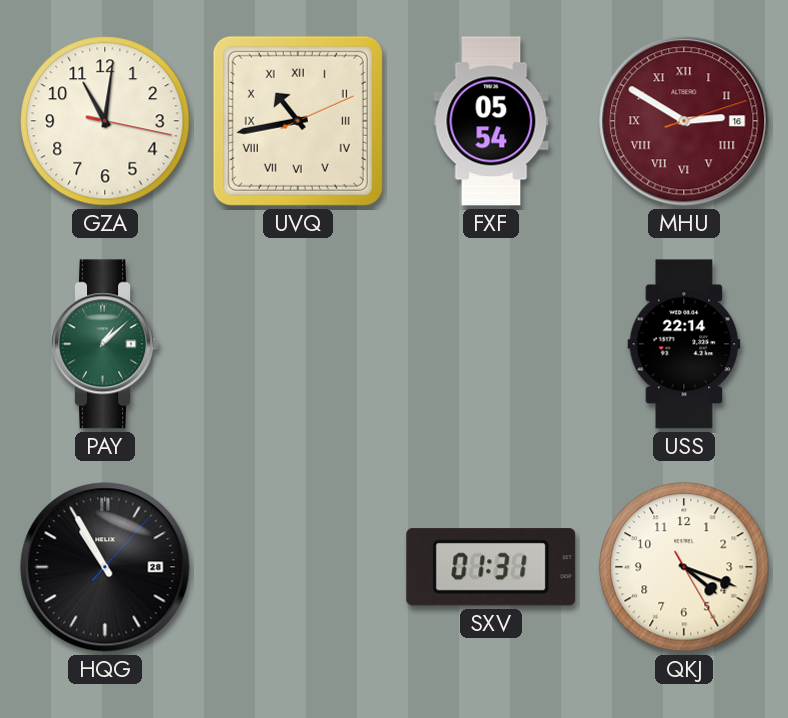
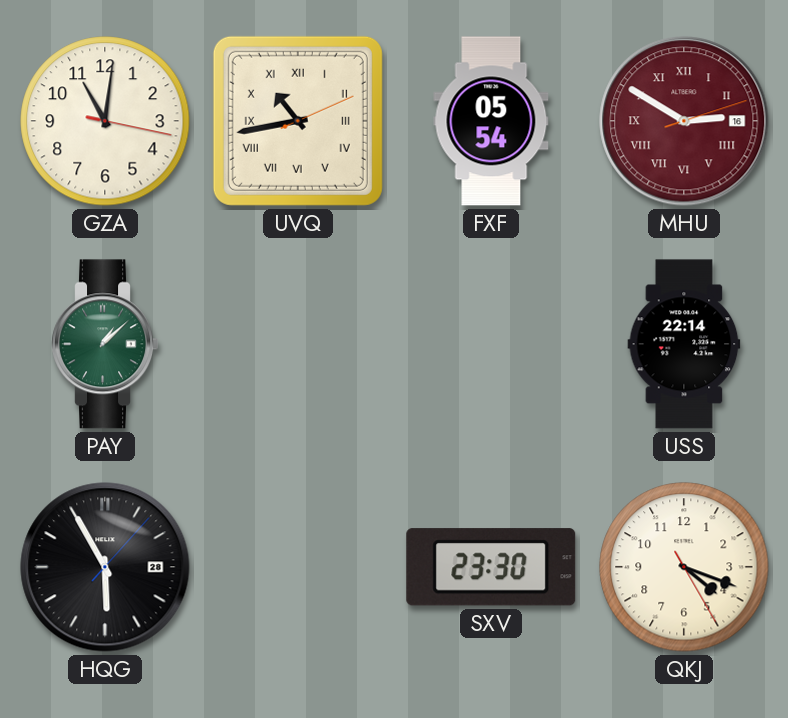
HQG: 10:55 -> 5:55 (105, 567)
SXV: 01:31 -> 23:30 (491, 567)
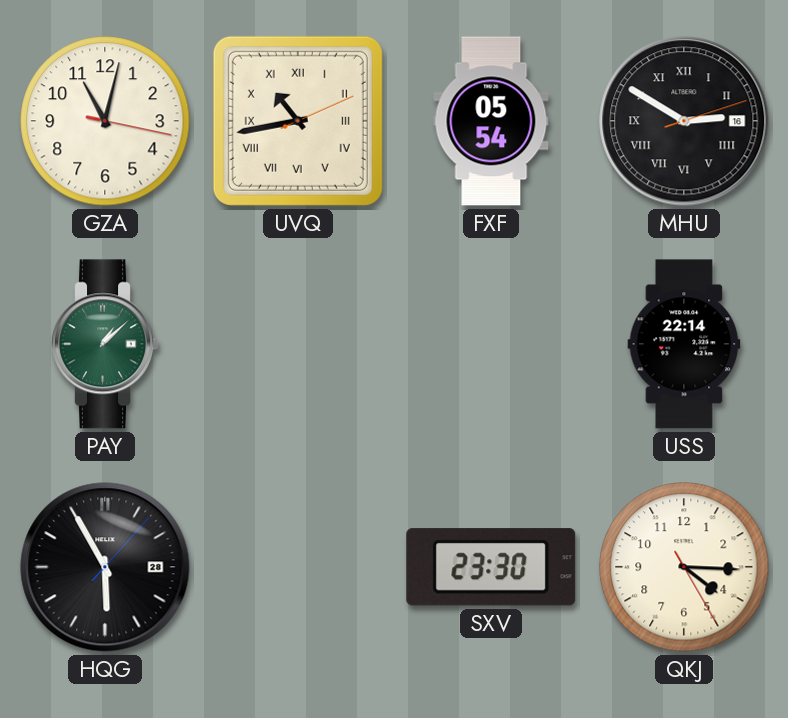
GZA: 11:01 -> 11:02 (105, 121)
MHU dial: burgundy -> black (684, 121)
QKJ: 4:18 -> 4:15 (684, 567)
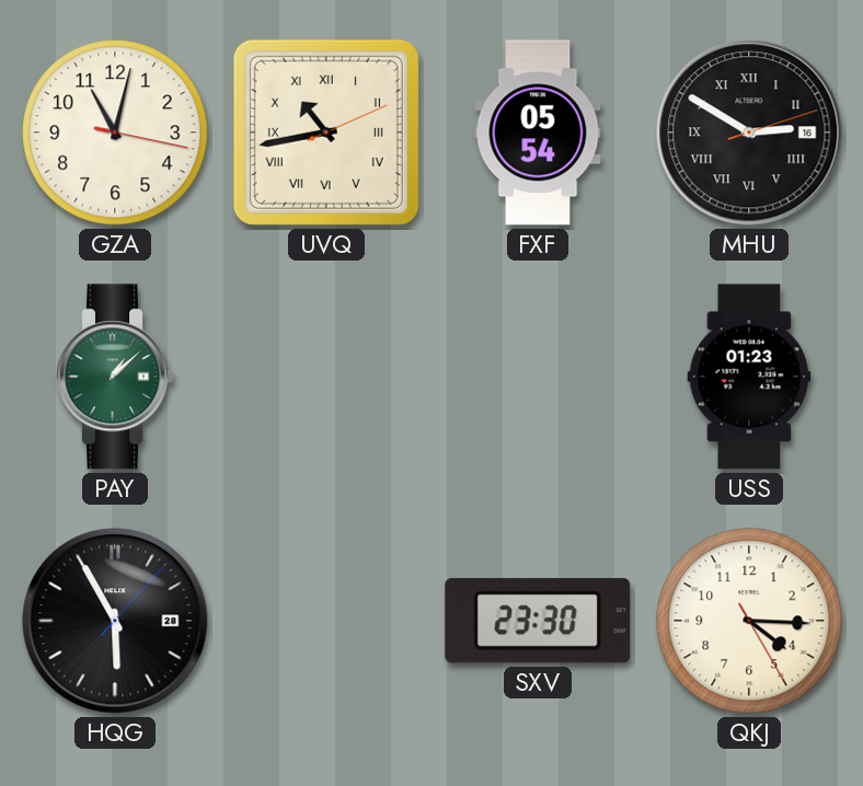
USS: 22:14 -> 01:23 (749, 377)
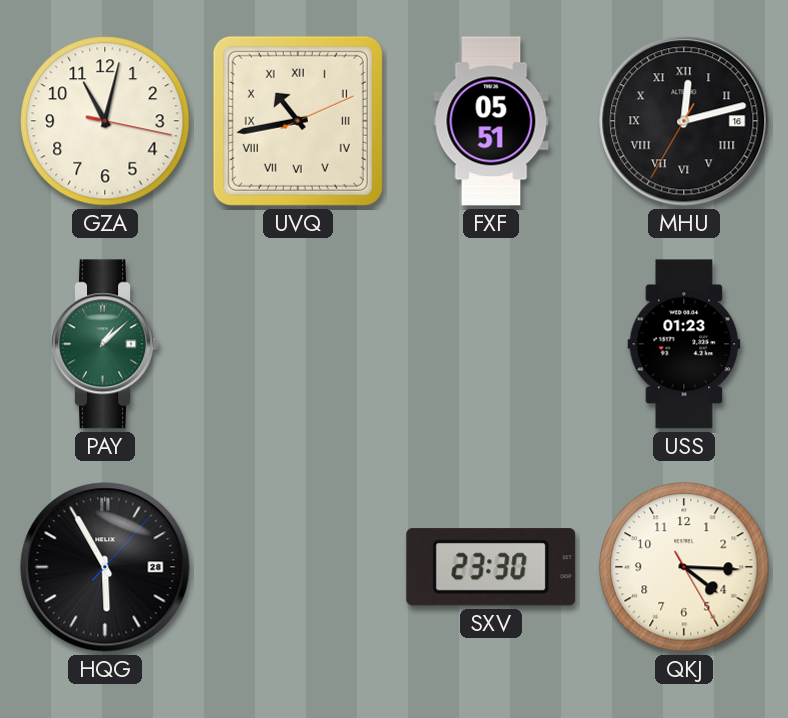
FXF: 05:54 -> 05:51 (491, 121)
MHU: 2:50 -> 12:12 (684, 121)
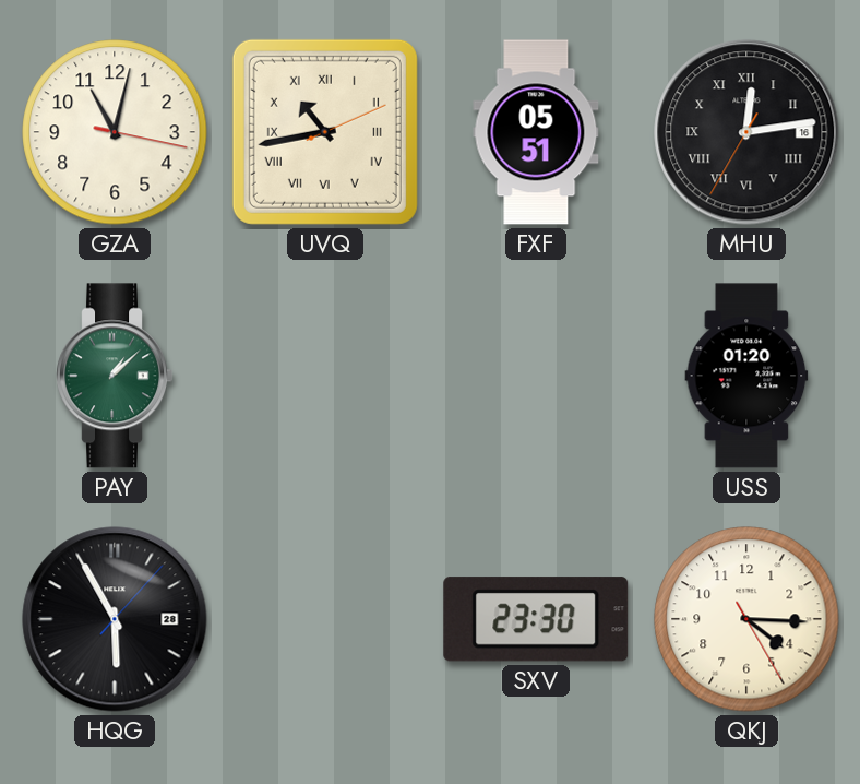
MHU: 12:12 -> 12:13 (746, 132)
USS: 01:23 -> 01:20 (746, 376)
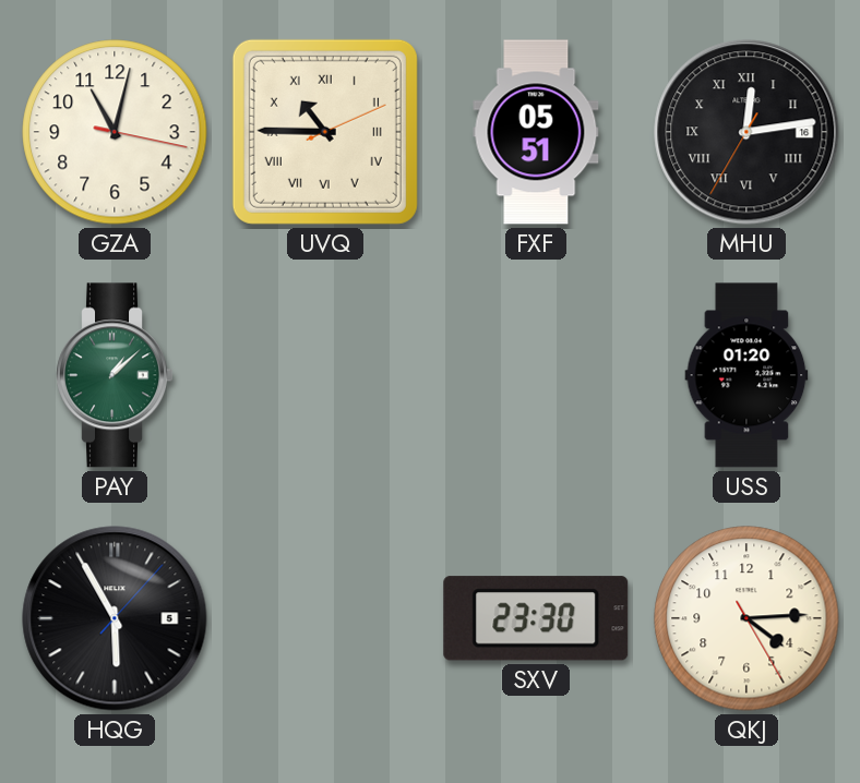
UVQ: 10:43 -> 10:45 (325, 132)
HQG date: 28 -> 5 (115, 618)
QKJ: 4:15 -> 4:14 (746, 618)
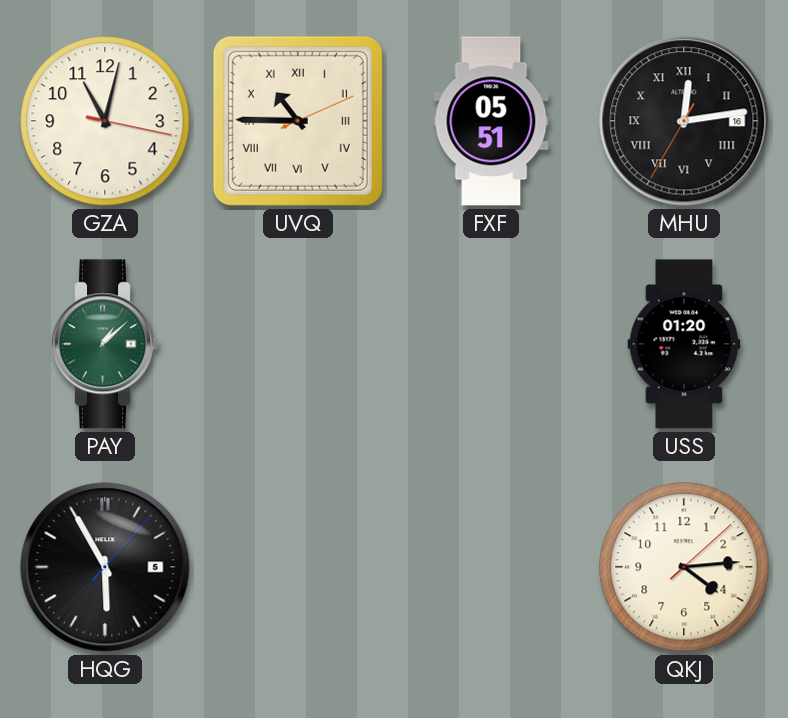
SXV: 23:30 -> none (536, 618)
QKJ: 4:14:25 -> 4:14:08 (684, 567)
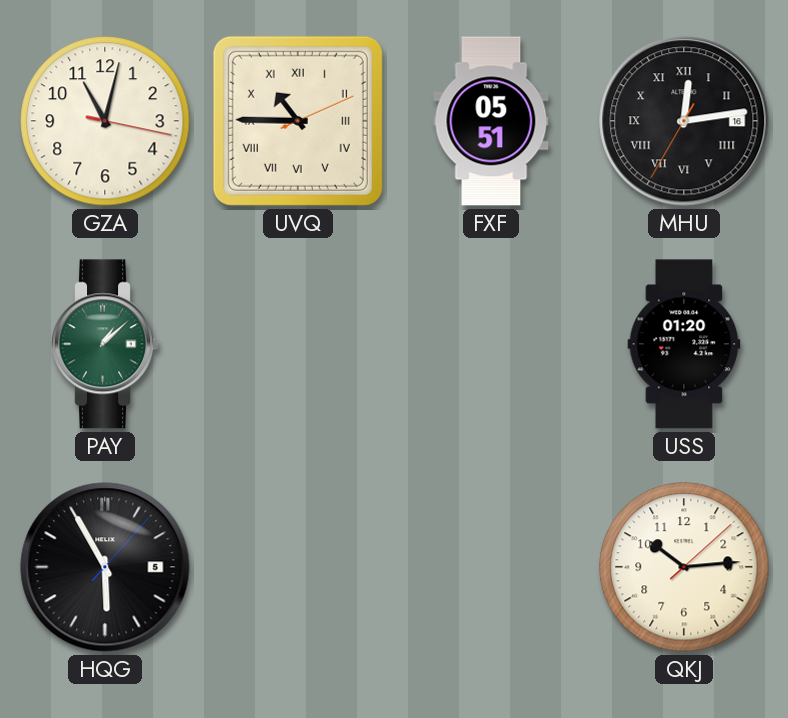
QKJ: 4:14 -> 10:14 (684, 567)
